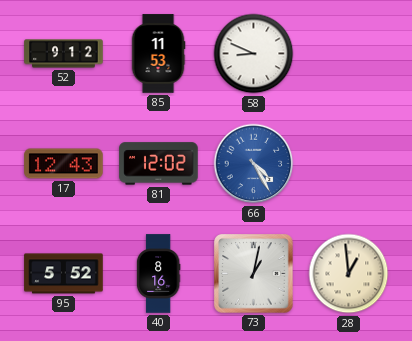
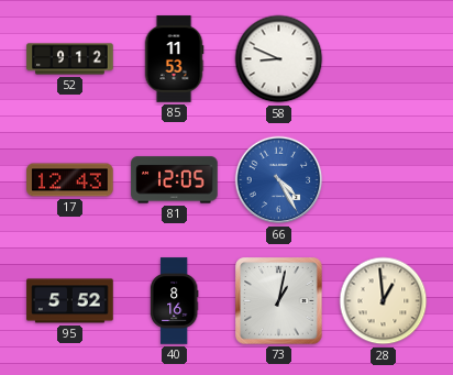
81: 12:02 -> 12:05 (175, 180)
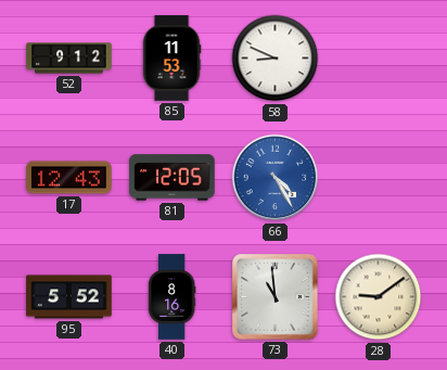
73: 1:02 -> 10:59 (276, 297)
28: 12:59 -> 9:09 (379, 297)
